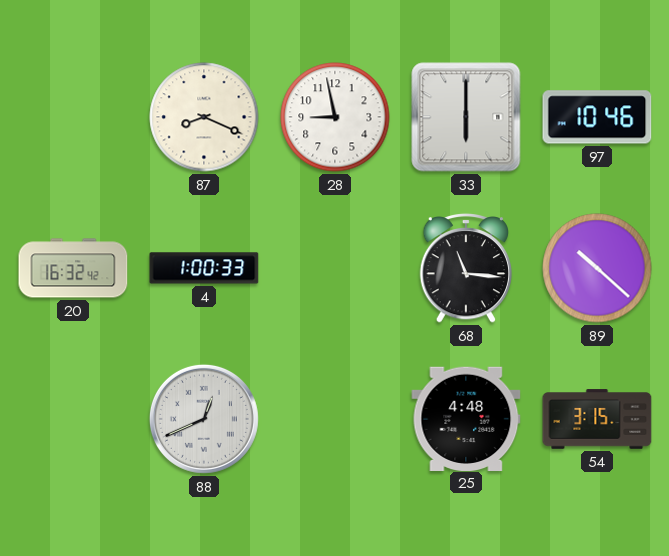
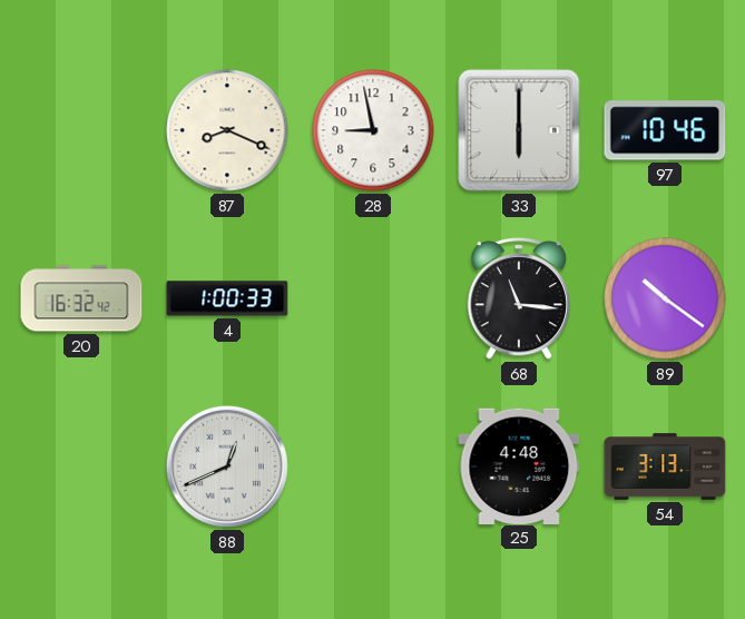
89: 10:22 -> 10:21 (665, 298)
54: 3:15 -> 3:13 (665, 466)
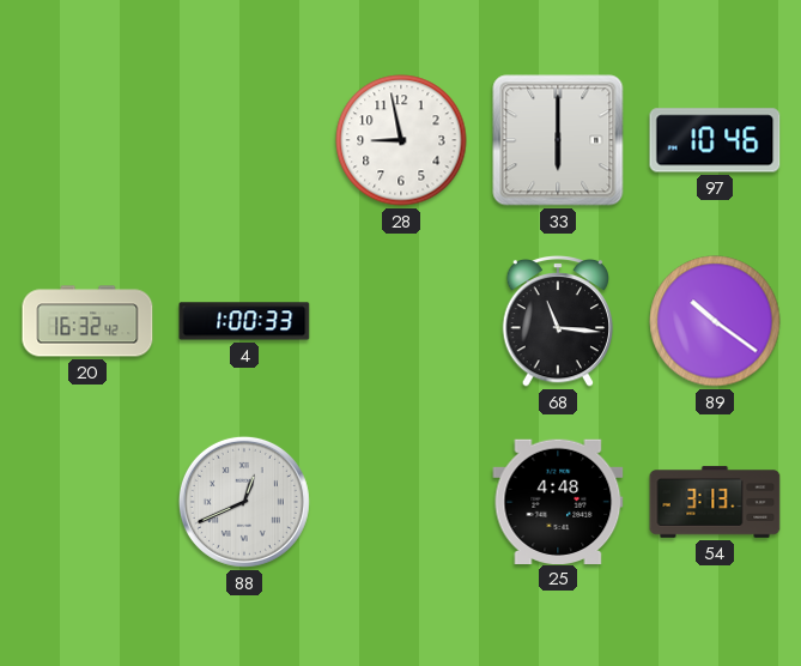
87: 8:19 -> none (227, 130)
